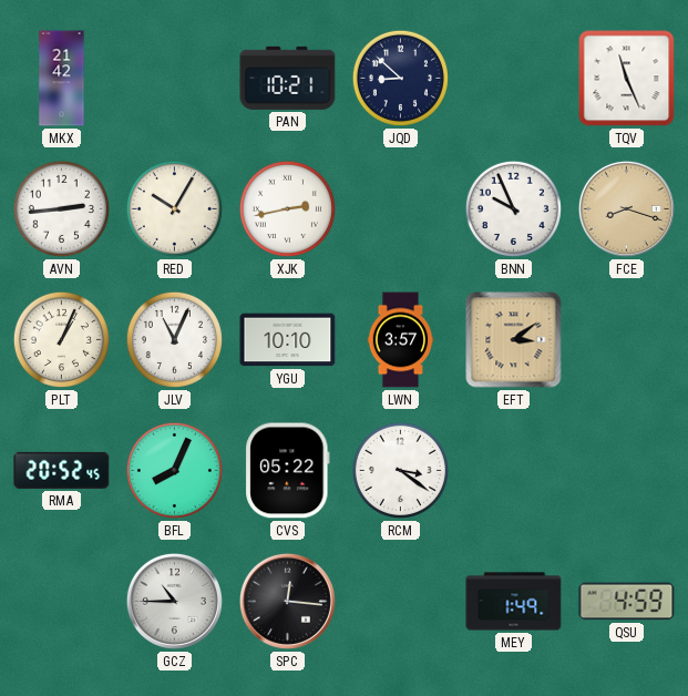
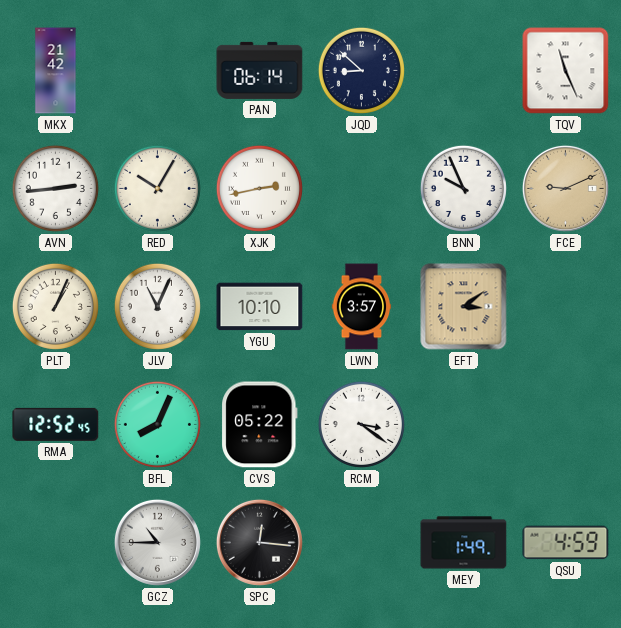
PAN: 10:21 -> 06:14 (260, 70)
FCE: 8:18 -> 9:11 (565, 188)
RMA: 20:52 -> 12:52 (56, 424)
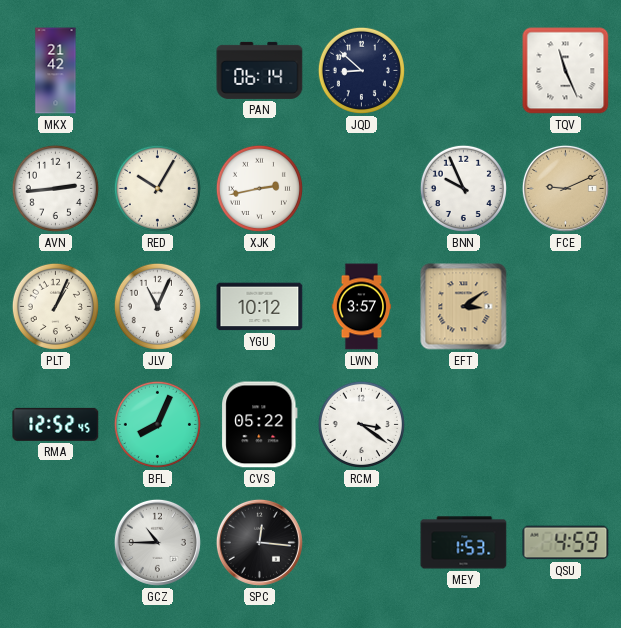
YGU: 10:10 -> 10:12 (260, 307)
MEY: 1:49 -> 1:53 (464, 543)
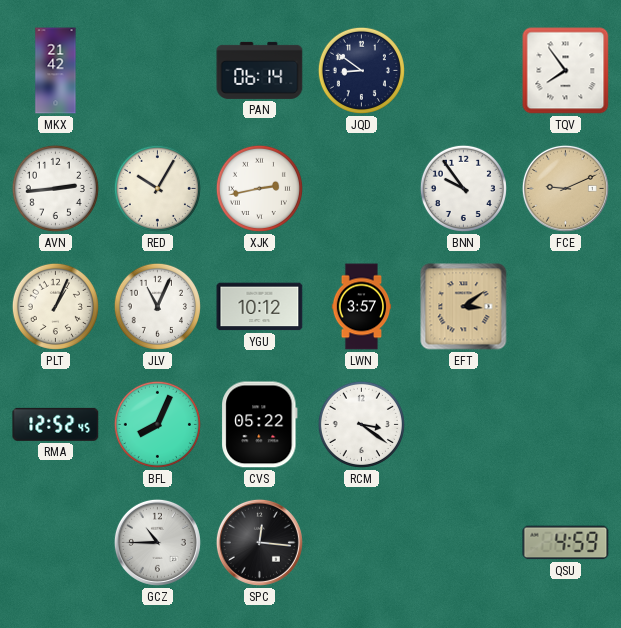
JQD: 8:52 -> 8:51 (361, 70)
TQV: 11:26 -> 7:54 (566, 71)
BNN: 9:56 -> 9:54 (463, 188)
MEY: 1:53 -> none (464, 543)
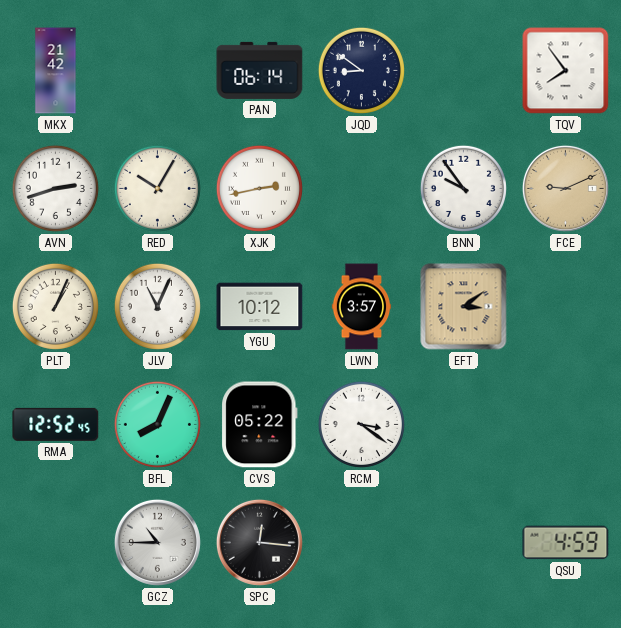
AVN: 2:44 -> 2:42 (55, 188)
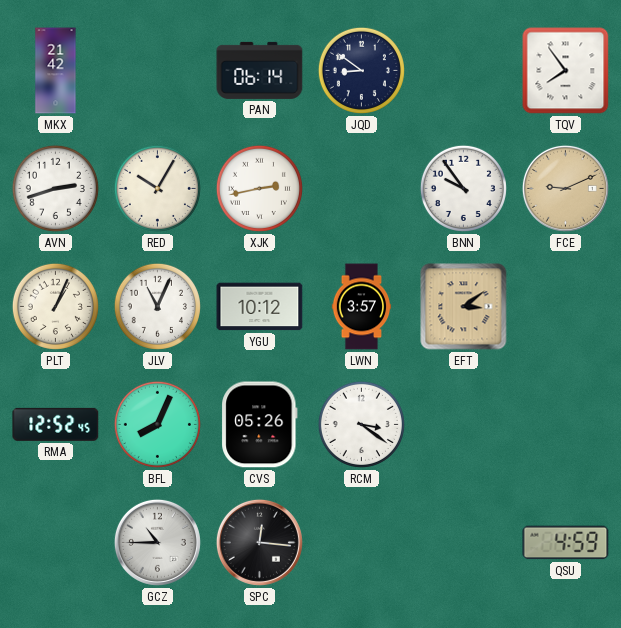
CVS: 05:22 -> 05:26 (260, 425)
